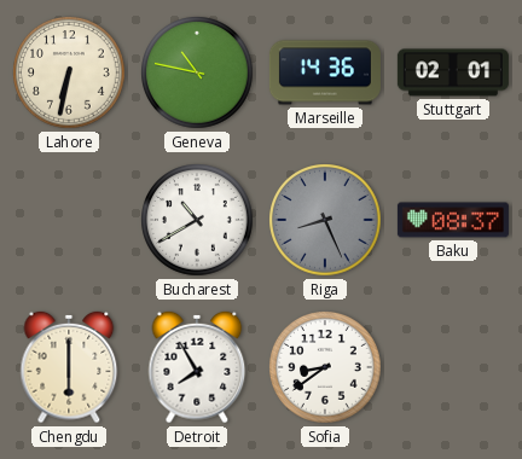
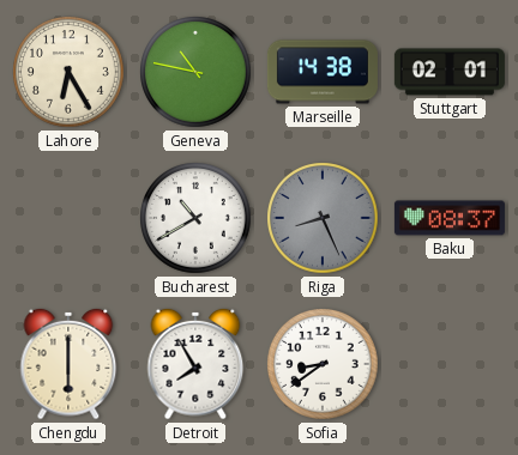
Lahore: 6:32 -> 6:25 (68, 72)
Marseille: 14:36 -> 14:38 (323, 72)
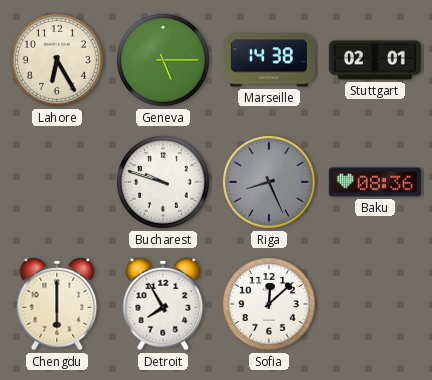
Geneva: 10:47 -> 5:15 (163, 60)
Bucharest: 10:40 -> 9:48 (163, 182)
Baku: 08:37 -> 08:36 (375, 182)
Sofia: 8:39 -> 12:08 (269, 304)
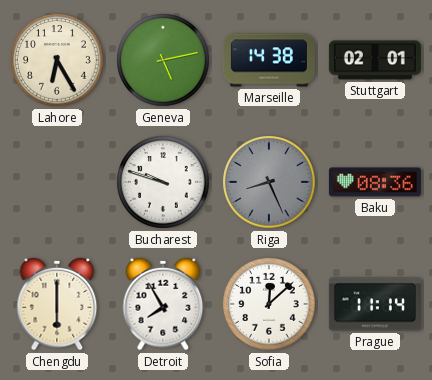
Geneva: 5:15 -> 5:13 (163, 60)
Prague: none -> 11:14 (375, 304)
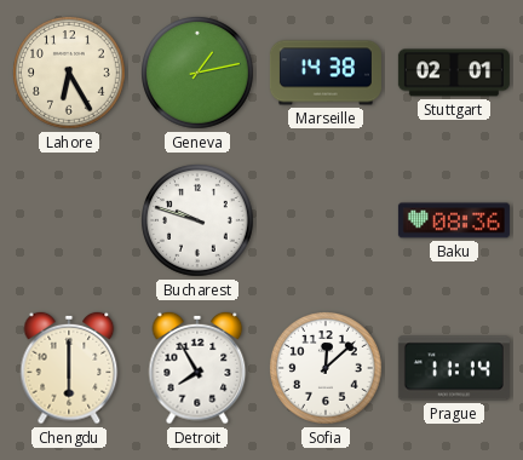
Geneva: 5:13 -> 1:13 (197, 73)
Riga: 8:26 -> none (269, 182)
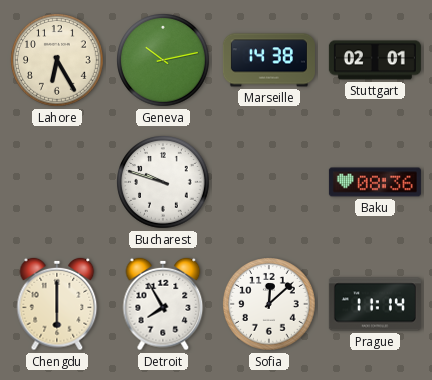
Geneva: 1:13 -> 10:13 (163, 60)
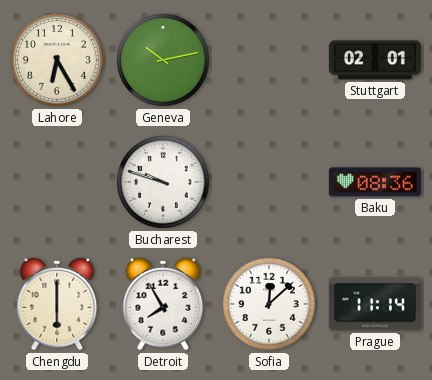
Marseille: 14:38 -> none (269, 60)
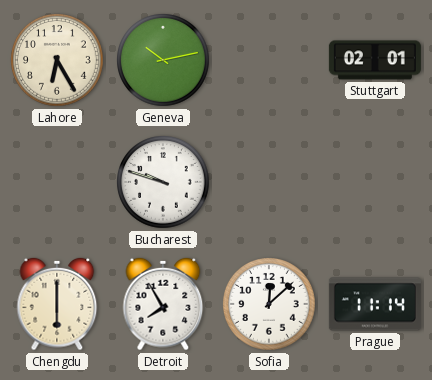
Baku: 08:36 -> none (375, 182)
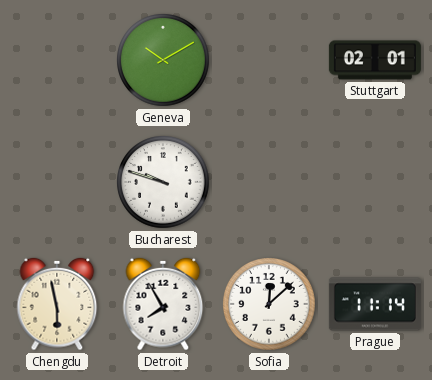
Lahore: 6:25 -> none (57, 60)
Geneva: 10:13 -> 10:10 (163, 60)
Chengdu: 6:00 -> 5:58 (57, 304)
